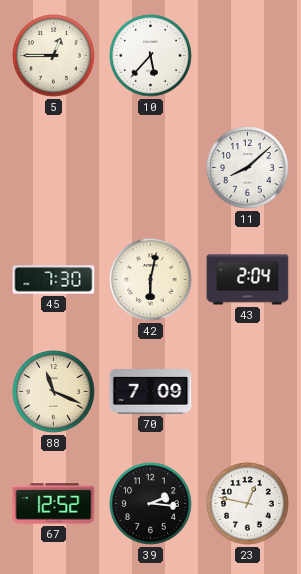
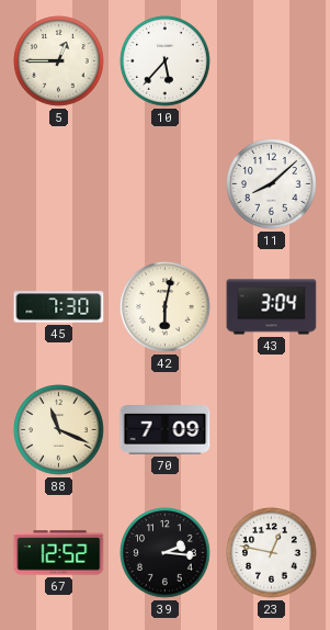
43: 2:04 -> 3:04 (272, 307)
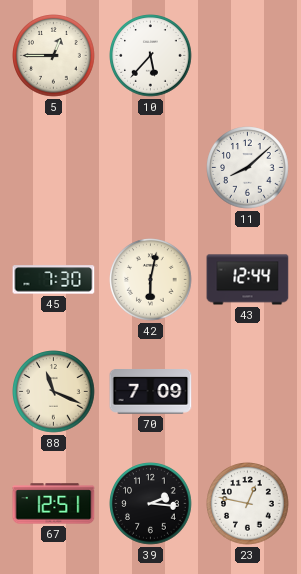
43: 3:04 -> 12:44 (248, 280)
67: 12:52 -> 12:51 (54, 504)
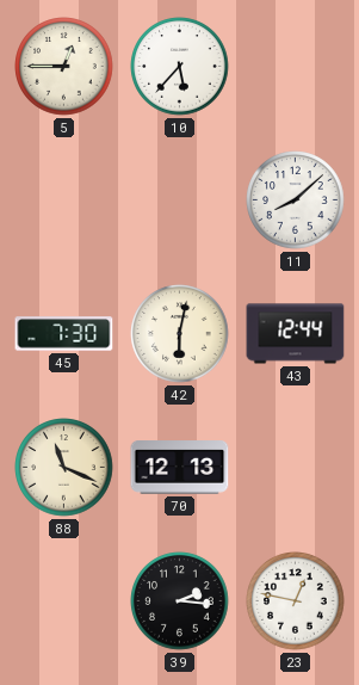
70: 7:09 -> 12:13 (180, 468)
67: 12:51 -> none (54, 504)
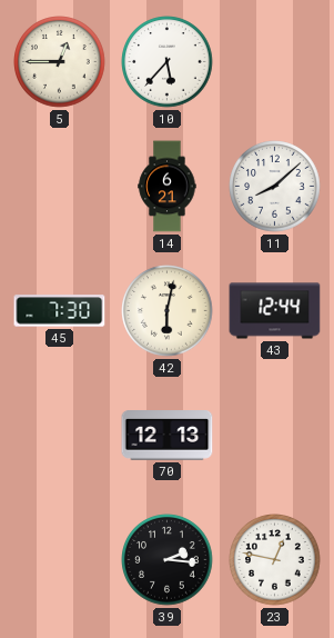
14: none -> 6:21 (168, 187)
88: 11:19 -> none (64, 468)
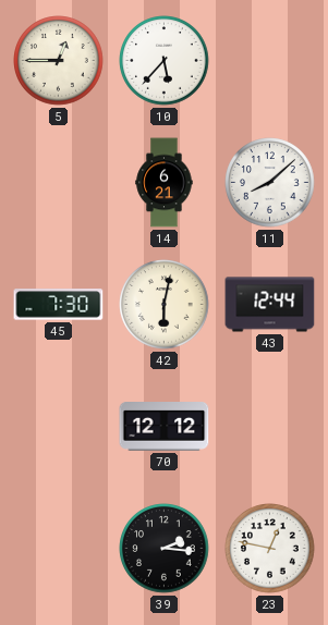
70: 12:13 -> 12:12 (165, 427)
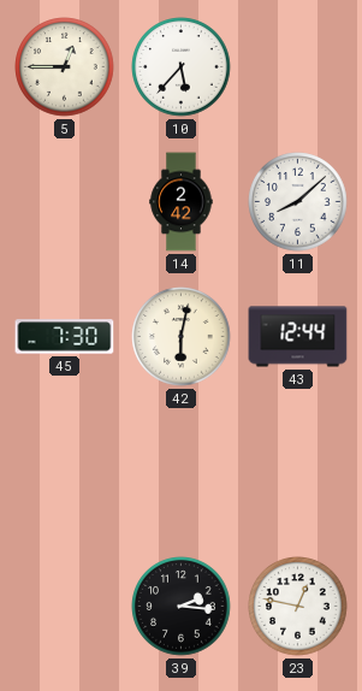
14: 6:21 -> 2:42 (182, 202)
70: 12:12 -> none (165, 427)
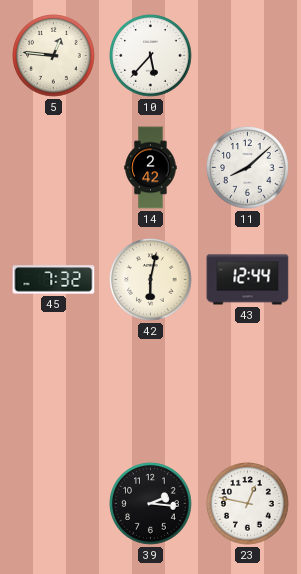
5: 12:45 -> 12:46 (54, 56)
45: 7:30 -> 7:32 (54, 280)
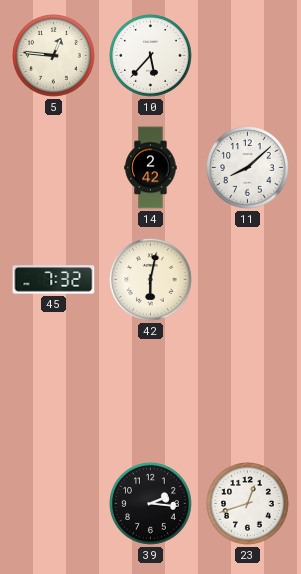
43: 12:44 -> none (248, 280)
23: 12:47 -> 12:42 (248, 504)
